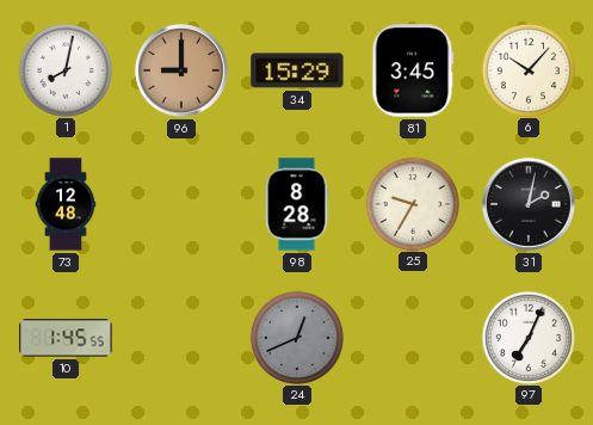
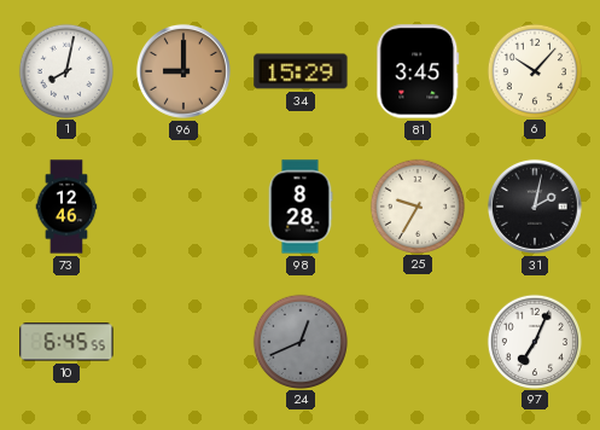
73: 12:48 -> 12:46 (66, 207)
10: 1:45 -> 6:45 (66, 342)
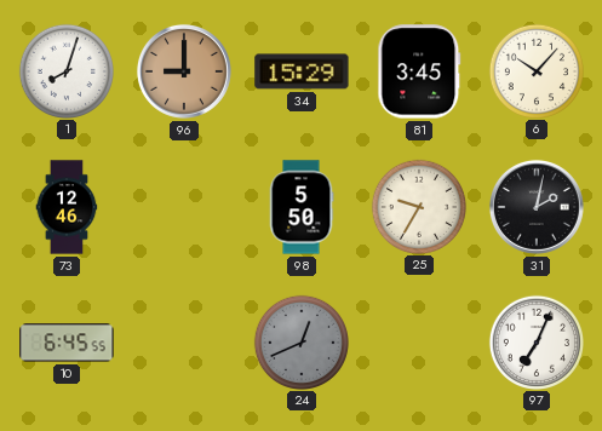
1: 8:02 -> 8:03 (65, 70)
98: 8:28 -> 5:50 (302, 207)
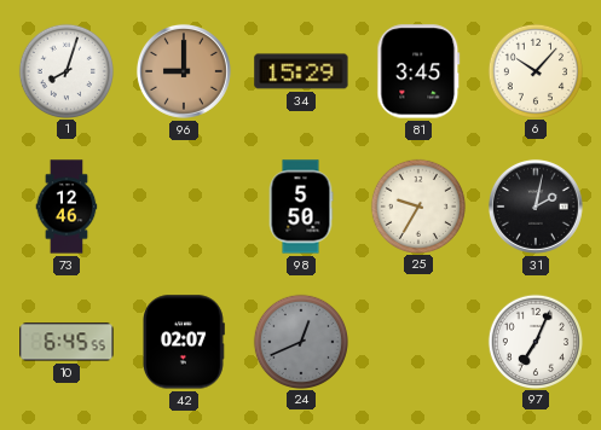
42: none -> 02:07 (184, 342)
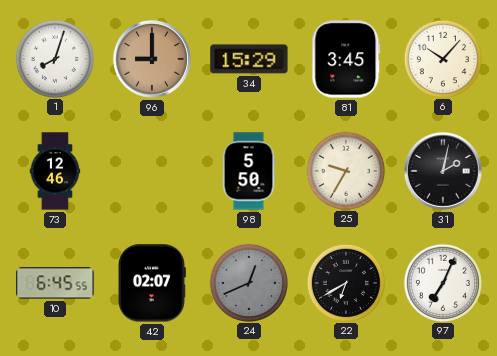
22: none -> 6:40 (345, 282)
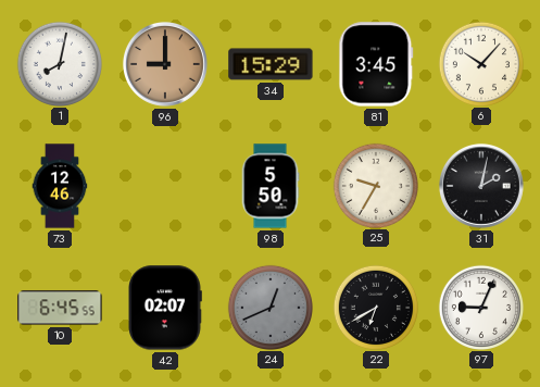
1: 8:03 -> 8:02 (59, 63)
97: 7:04 -> 9:04 (480, 307)
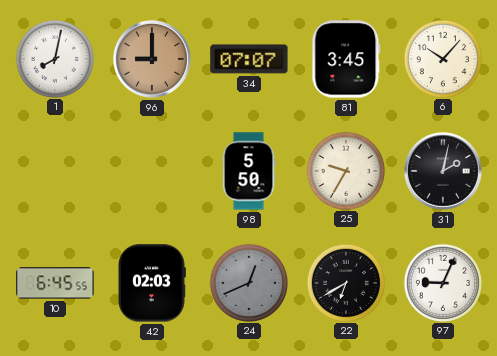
34: 15:29 -> 07:07 (249, 59)
73: 12:46 -> none (60, 186)
42: 02:07 -> 02:03 (152, 283)
